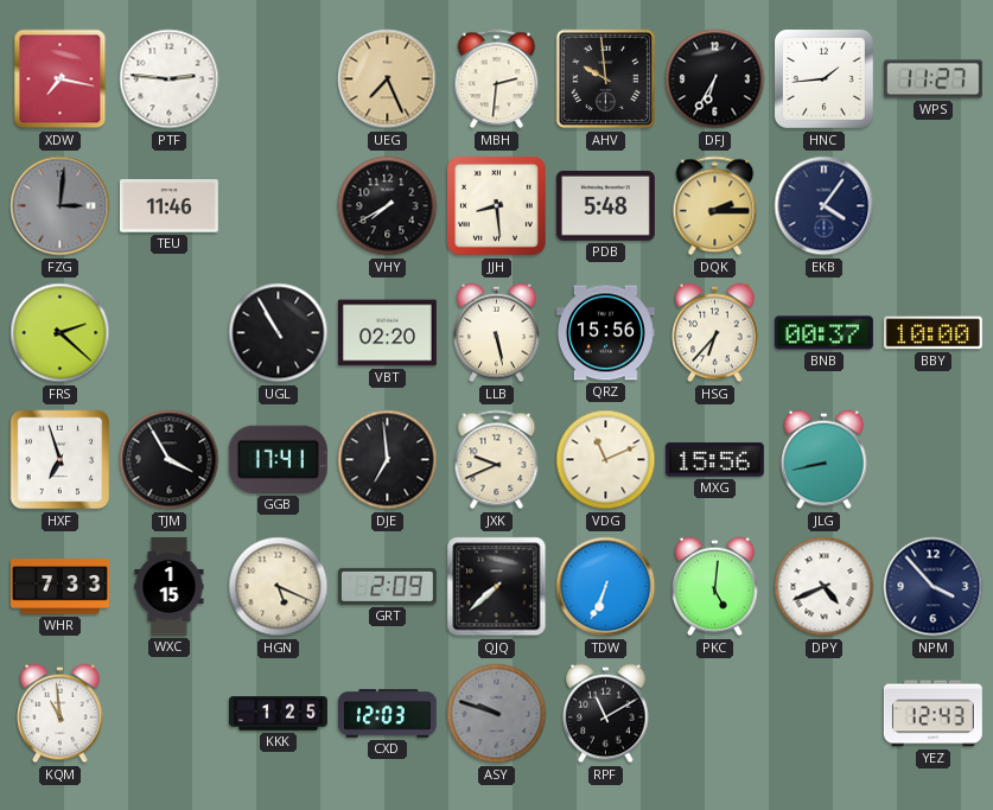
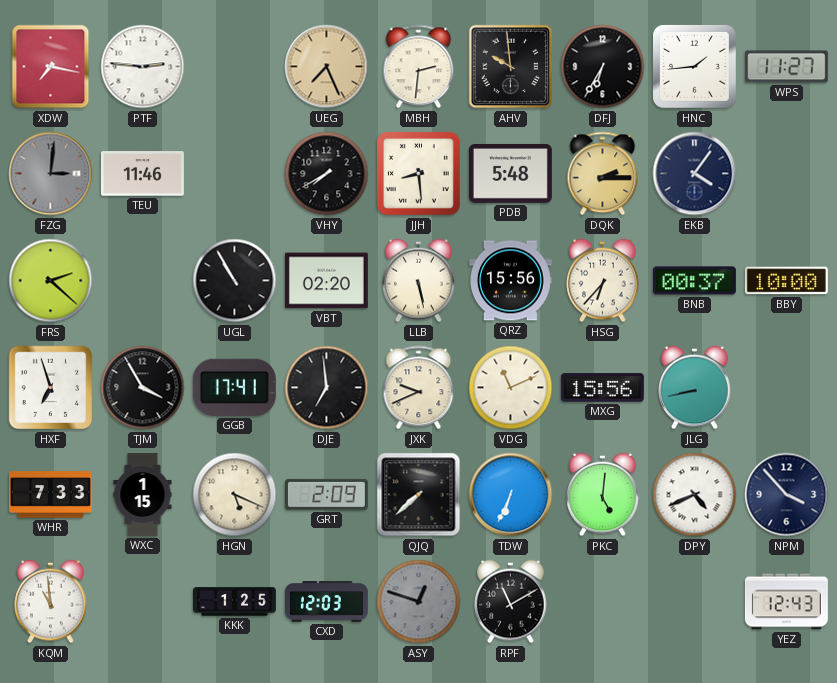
ASY: 9:48 -> 12:48 (419, 602)
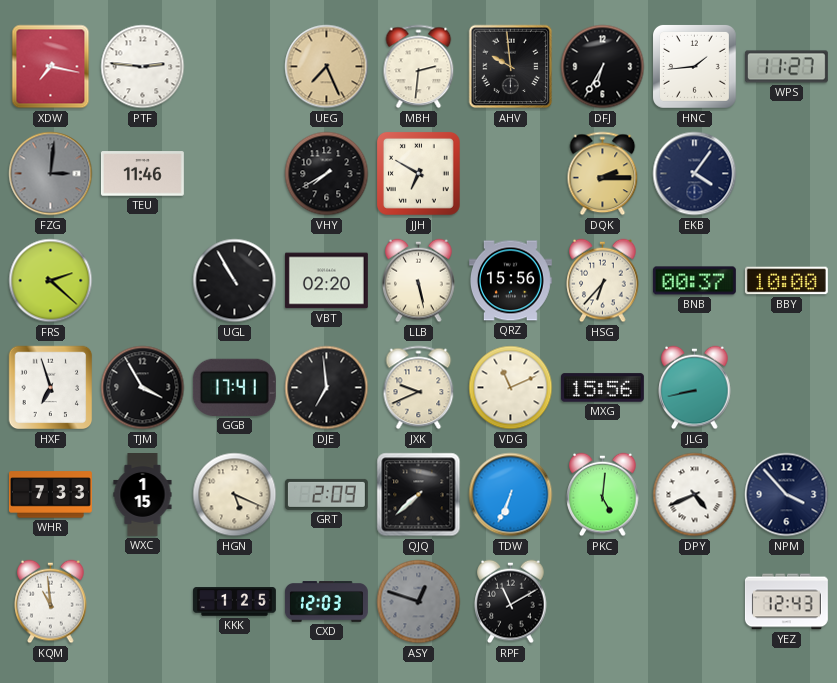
JJH: 8:29 -> 6:50 (418, 173)
PDB: 5:48 -> none (510, 173)
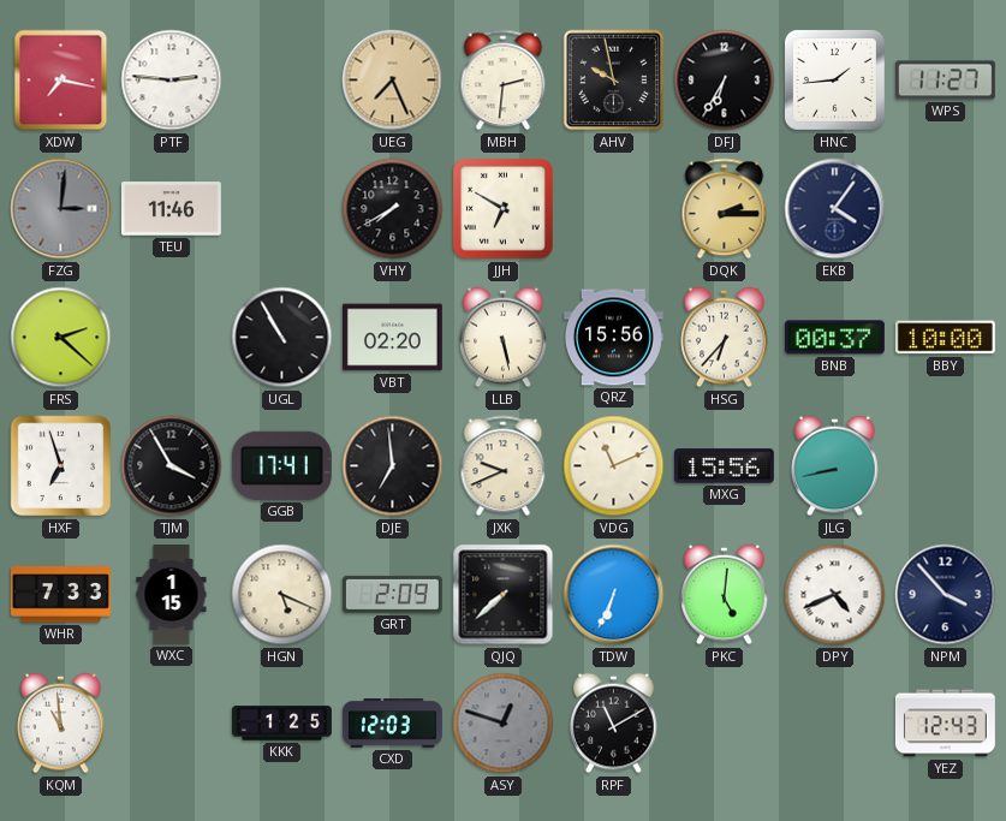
AHV: 9:59 -> 9:58 (614, 81)
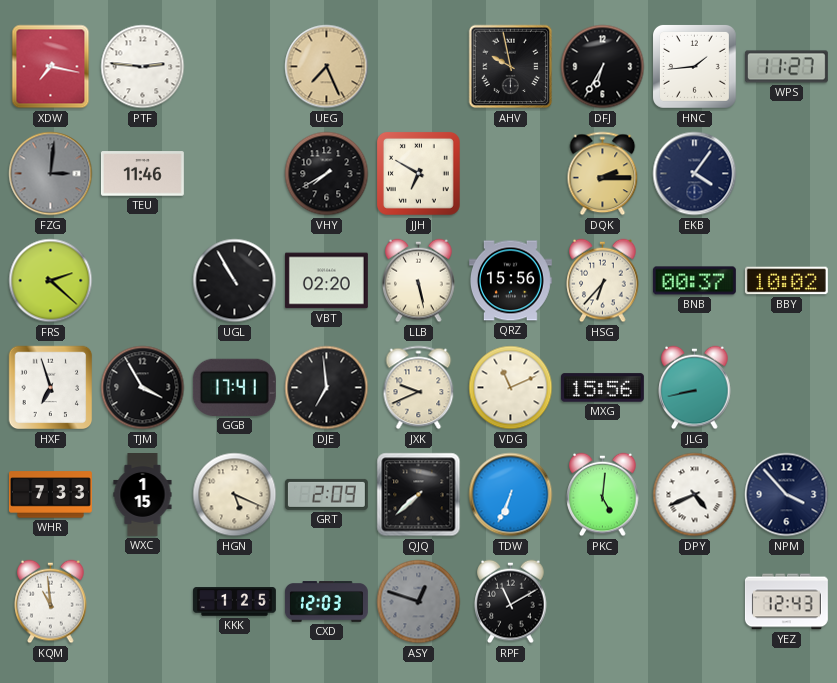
MBH: 2:31 -> none (504, 81)
BBY: 10:00 -> 10:02 (786, 281)
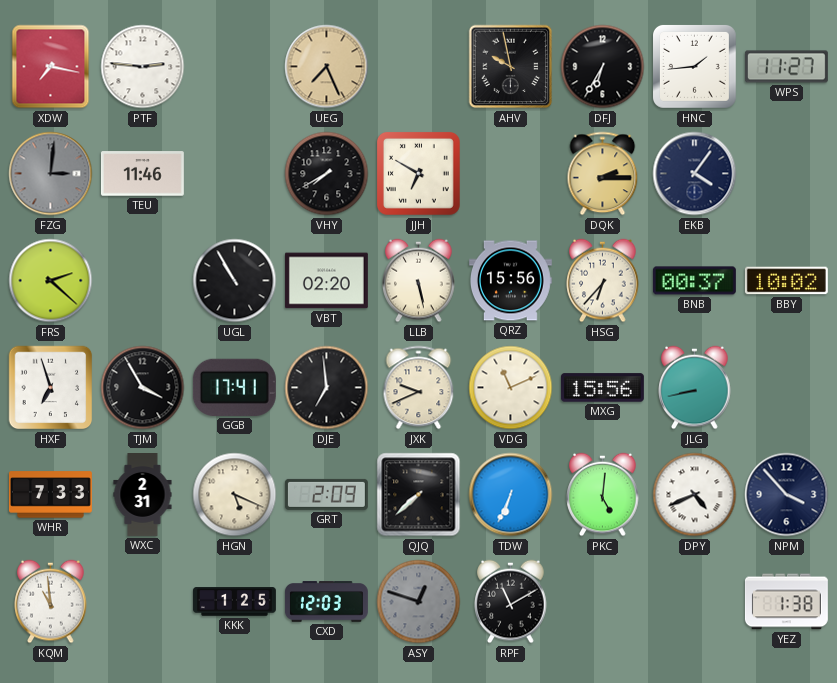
WXC: 1:15 -> 2:31 (143, 495)
YEZ: 12:43 -> 1:38 (786, 602)
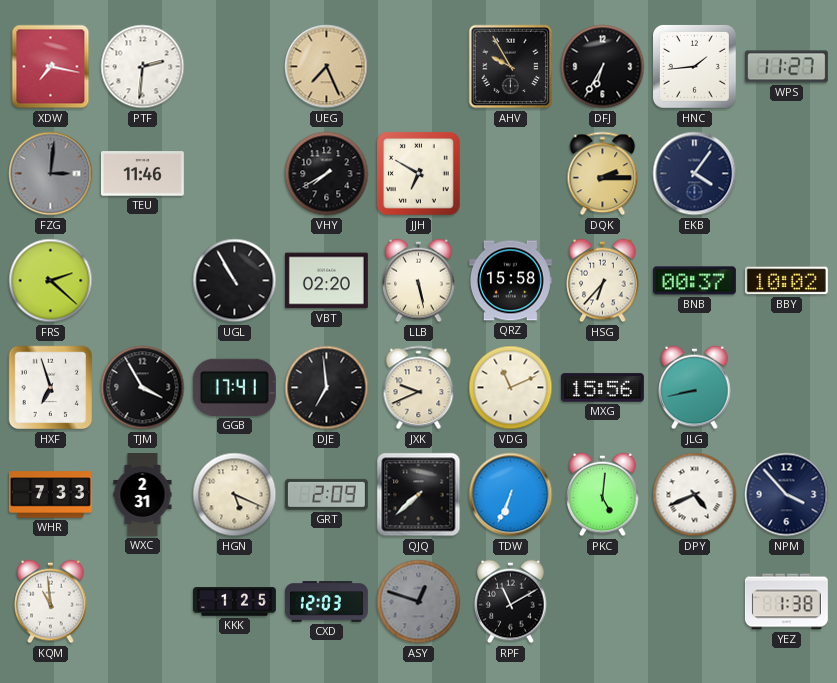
PTF: 2:46 -> 2:31 (143, 67)
AHV: 9:58 -> 9:55 (511, 67)
QRZ: 15:56 -> 15:58 (510, 281)
